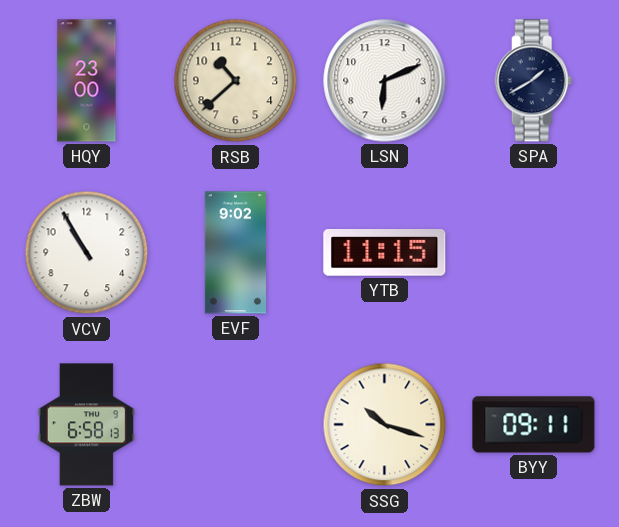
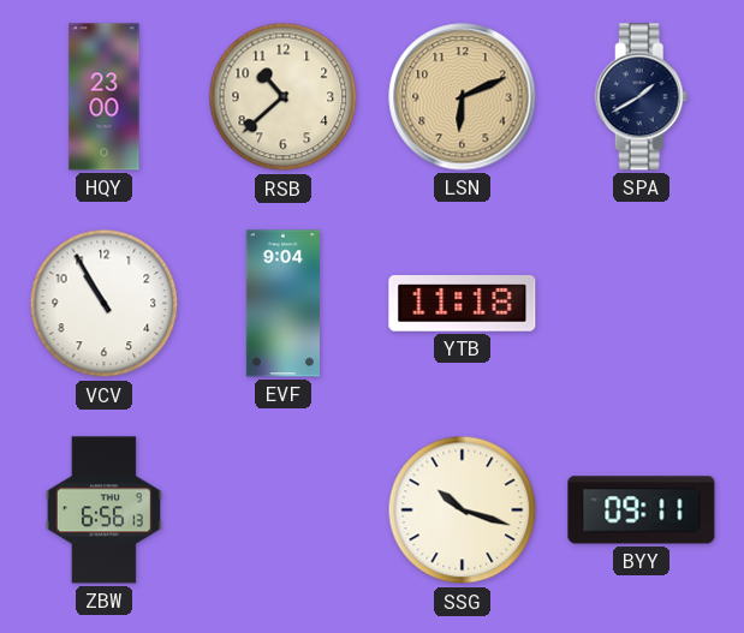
LSN dial: white -> champagne (463, 97)
EVF: 9:02 -> 9:04 (282, 304)
YTB: 11:15 -> 11:18 (463, 304)
ZBW: 6:58 -> 6:56 (103, 510)
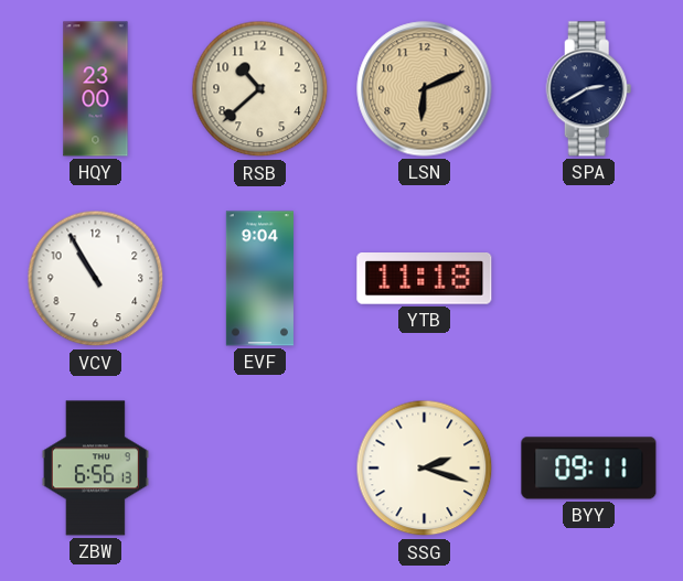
SPA: 1:40 -> 2:40 (589, 89)
SSG: 10:18 -> 2:18 (425, 469)
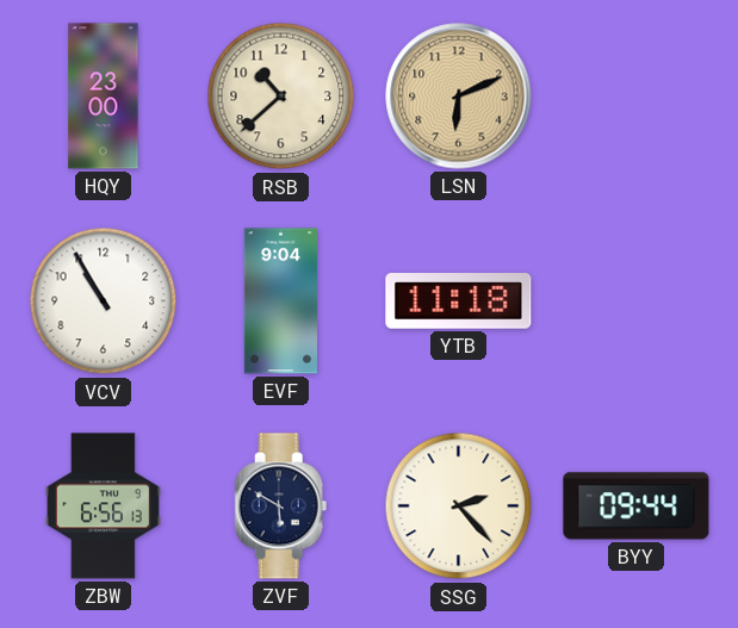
SPA: 2:40 -> none (589, 89)
ZVF: none -> 5:50 (281, 506)
SSG: 2:18 -> 2:23 (459, 506)
BYY: 09:11 -> 09:44 (637, 506)
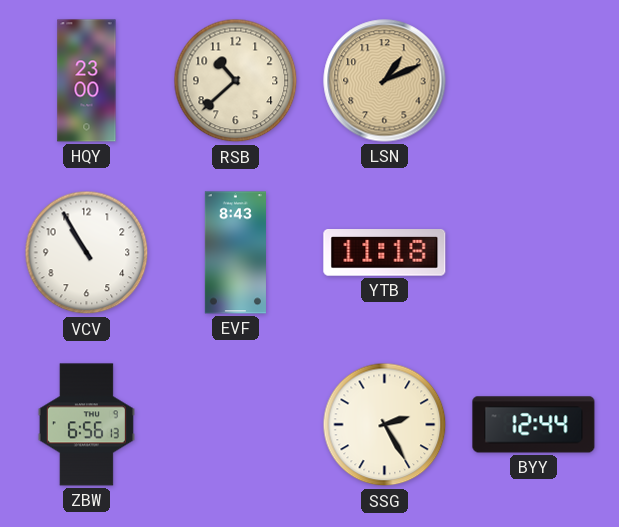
LSN: 6:11 -> 1:11 (385, 81)
EVF: 9:04 -> 8:43 (235, 253)
ZVF: 5:50 -> none (281, 506)
SSG: 2:23 -> 2:25 (385, 425)
BYY: 09:44 -> 12:44 (534, 425)
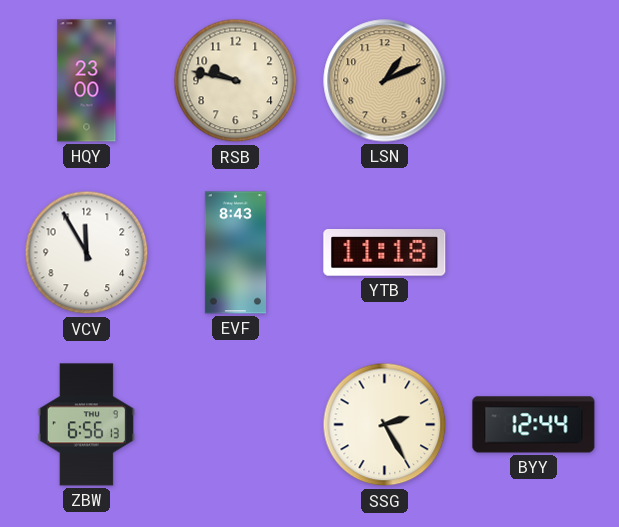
RSB: 10:38 -> 9:47 (236, 81)
VCV: 10:55 -> 11:55 (87, 253)
